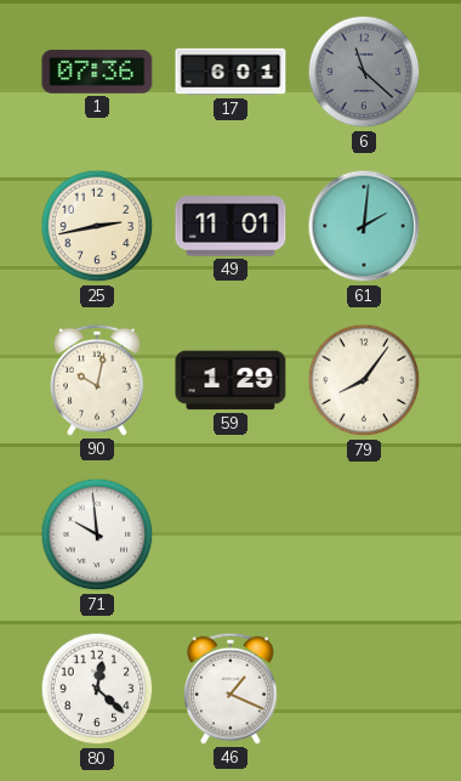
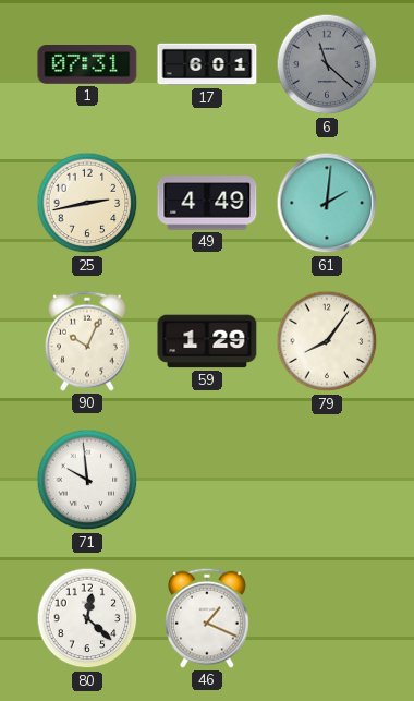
1: 07:36 -> 07:31 (87, 65)
49: 11:01 -> 4:49 (207, 203)
90: 10:02 -> 10:04 (88, 341)
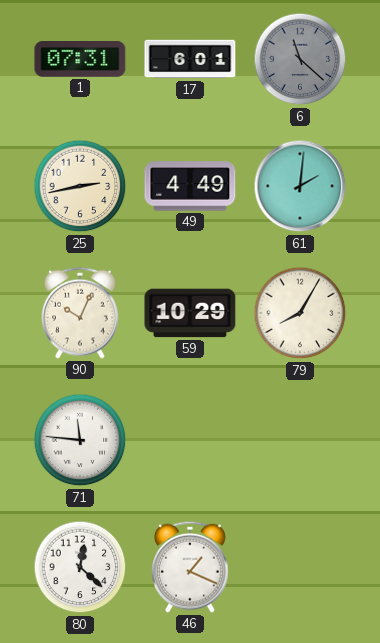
59: 1:29 -> 10:29 (190, 313)
79: 8:06 -> 8:05 (300, 313)
71: 9:59 -> 11:46 (80, 440)
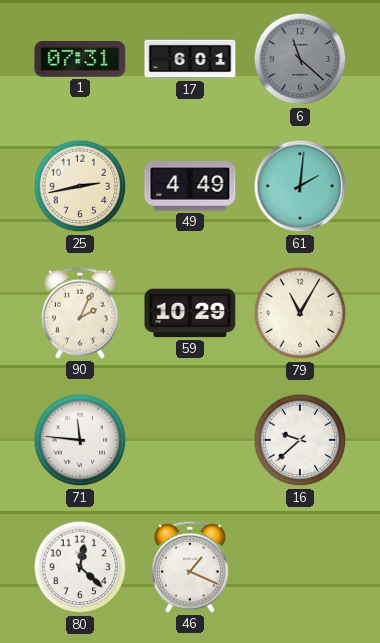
90: 10:04 -> 2:04 (81, 313)
79: 8:05 -> 11:05 (300, 313)
16: none -> 9:38 (300, 440)
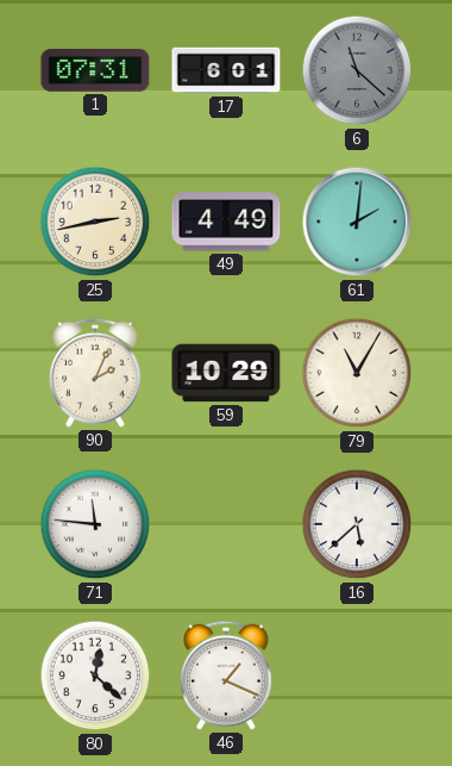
16: 9:38 -> 5:38 (357, 524)
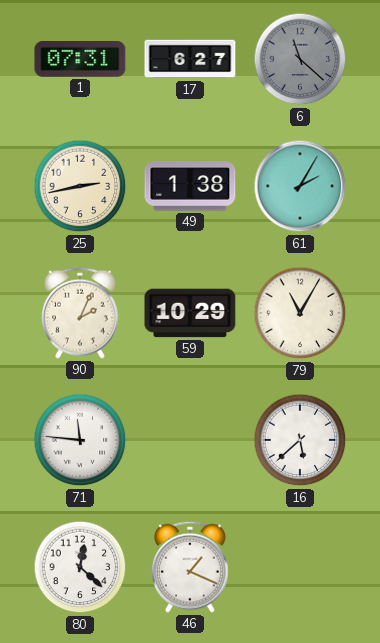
17: 6:01 -> 6:27 (190, 59)
49: 4:49 -> 1:38 (190, 186)
61: 2:01 -> 2:05 (300, 186)
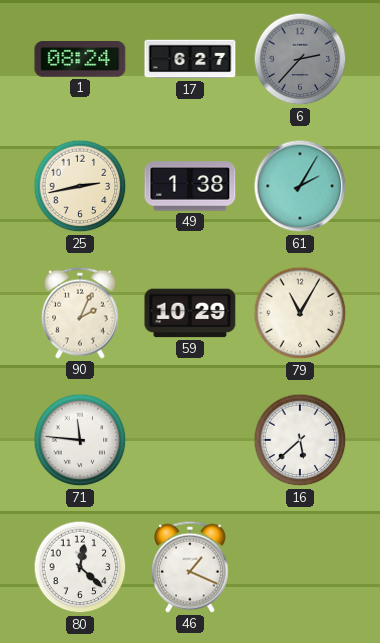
1: 07:31 -> 08:24 (80, 60)
6: 11:22 -> 2:37 (300, 59)
